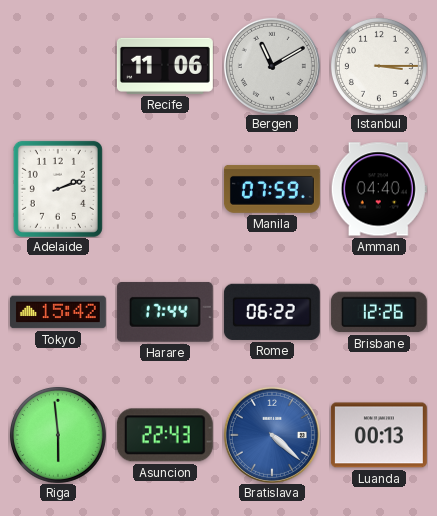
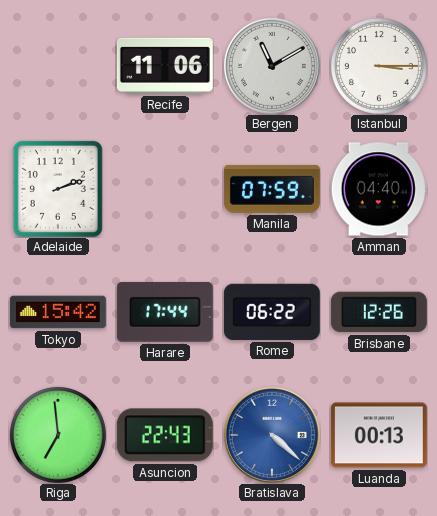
Riga: 5:59 -> 6:59 (58, 435)
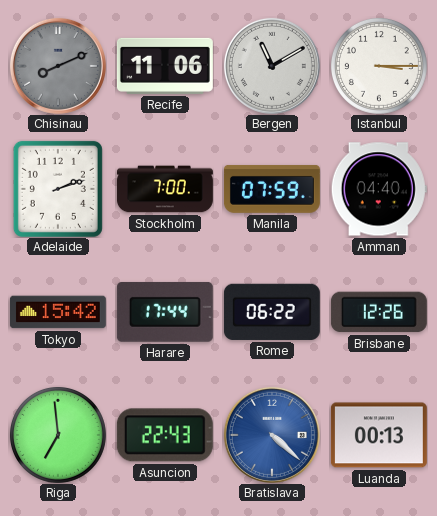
Chisinau: none -> 8:11 (58, 66)
Stockholm: none -> 7:00 (165, 189)
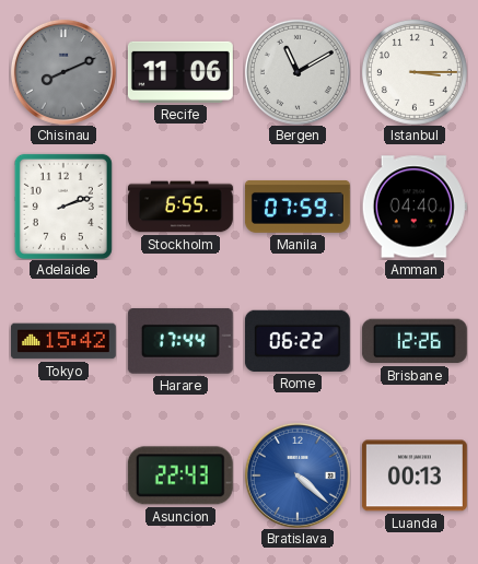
Stockholm: 7:00 -> 6:55 (180, 207)
Riga: 6:59 -> none (58, 435)
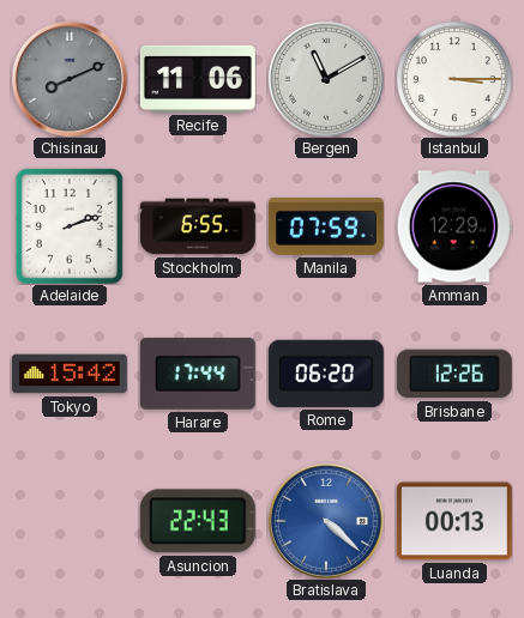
Amman: 04:40 -> 12:29 (454, 226)
Rome: 06:22 -> 06:20 (326, 374)
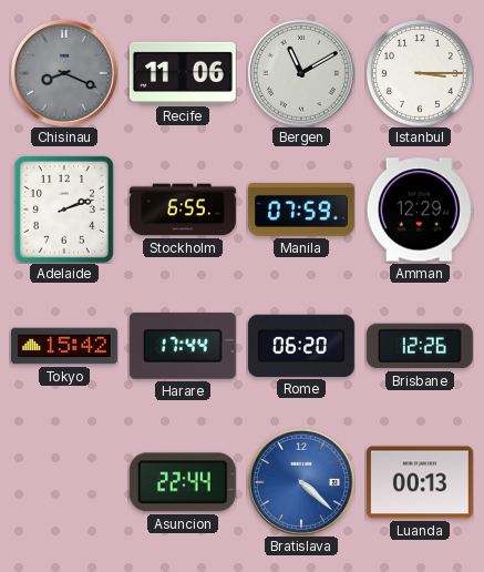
Chisinau: 8:11 -> 8:19 (64, 73)
Asuncion: 22:43 -> 22:44 (183, 482)
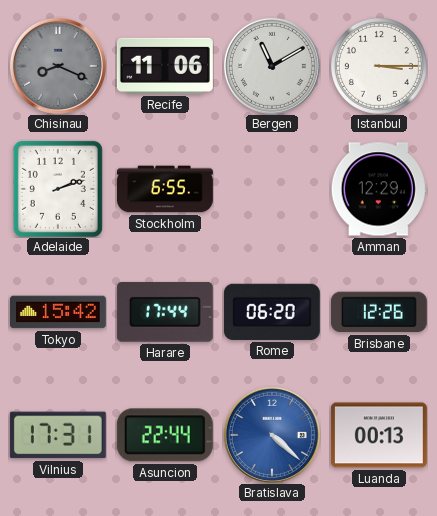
Manila: 07:59 -> none (301, 210)
Vilnius: none -> 17:31 (58, 435)
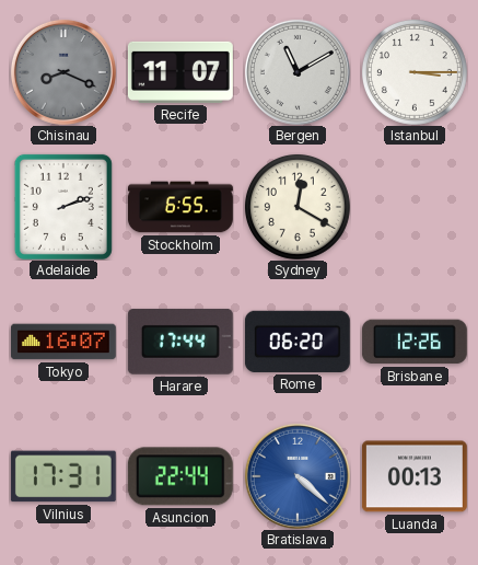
Recife: 11:06 -> 11:07 (180, 72)
Sydney: none -> 12:20 (298, 207)
Amman: 12:29 -> none (379, 189)
Tokyo: 15:42 -> 16:07 (63, 342)
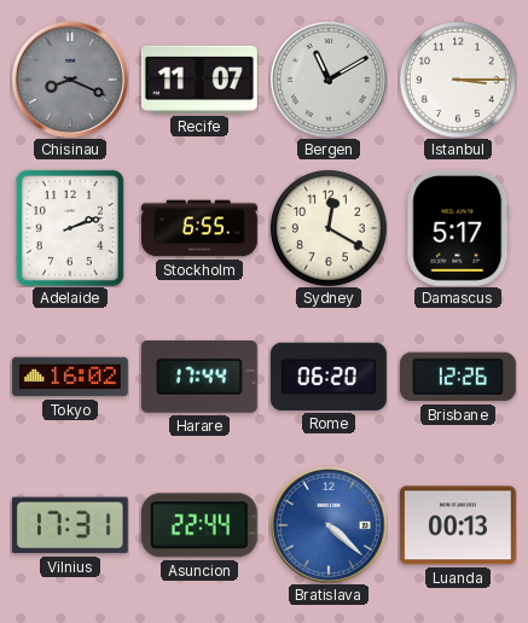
Damascus: none -> 5:17 (458, 228)
Tokyo: 16:07 -> 16:02 (70, 377)
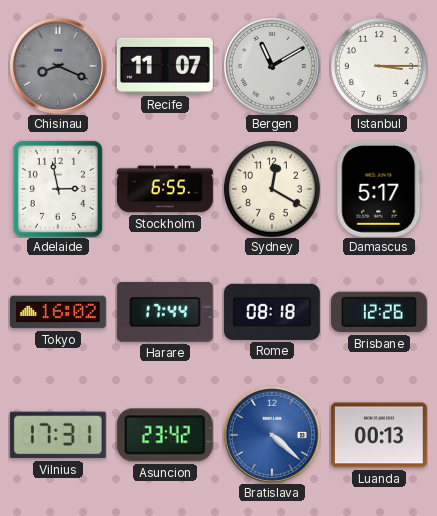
Adelaide: 2:12 -> 2:58 (58, 189)
Rome: 06:20 -> 08:18 (272, 312)
Asuncion: 22:44 -> 23:42 (165, 435)
